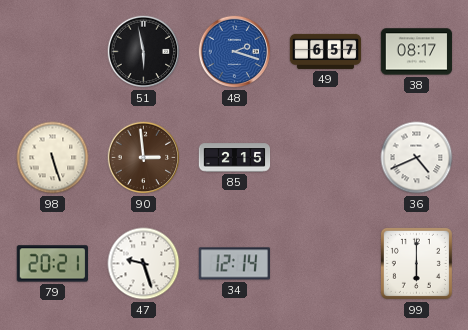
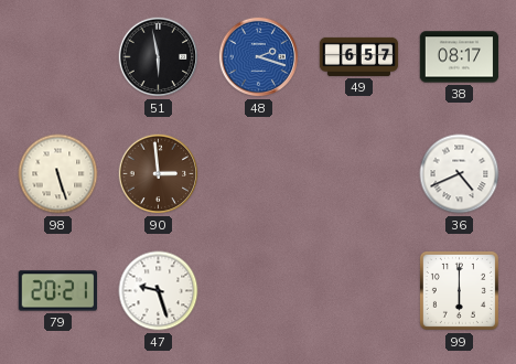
85: 2:15 -> none (235, 158)
34: 12:14 -> none (234, 264)
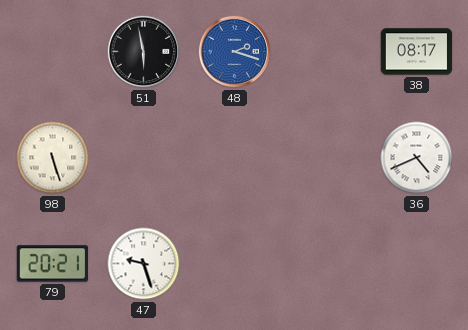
49: 6:57 -> none (359, 56)
90: 2:59 -> none (159, 174)
99: 6:00 -> none (459, 290)
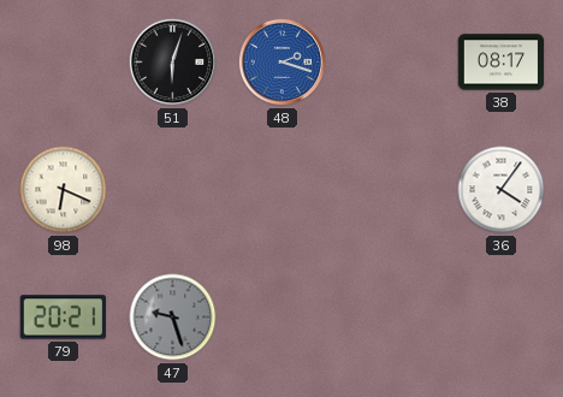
51: 5:58 -> 6:03 (173, 63)
98: 5:27 -> 6:19 (64, 190)
36: 4:41 -> 4:06 (502, 190)
47 dial: white -> grey (173, 318)
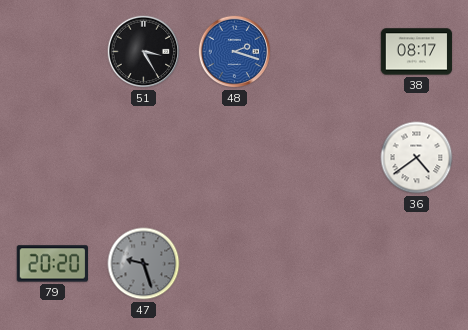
51: 6:03 -> 3:25 (144, 52)
98: 6:19 -> none (64, 190)
36: 4:06 -> 4:39 (417, 158)
79: 20:21 -> 20:20 (52, 264)
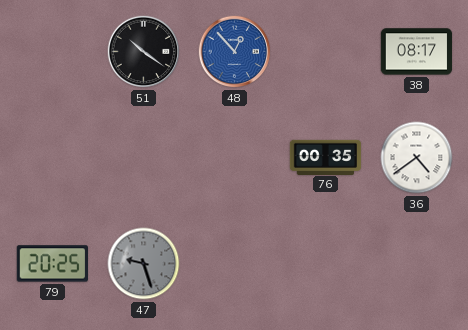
51: 3:25 -> 10:21 (144, 52)
48: 2:18 -> 12:53 (235, 52)
76: none -> 00:35 (326, 157)
79: 20:20 -> 20:25 (52, 264)
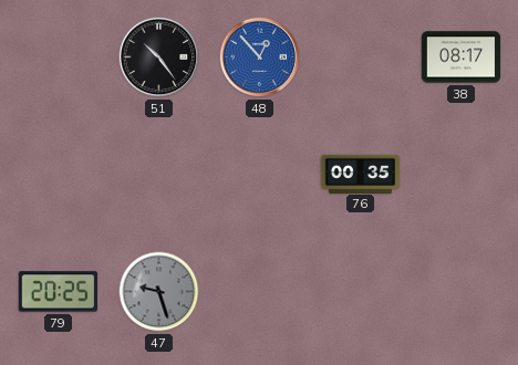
51: 10:21 -> 10:24 (159, 58)
36: 4:39 -> none (417, 158)
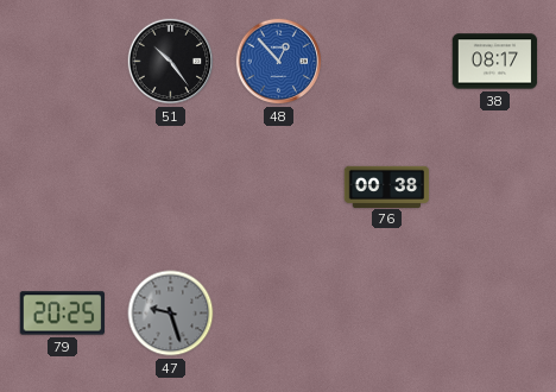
76: 00:35 -> 00:38 (387, 186)
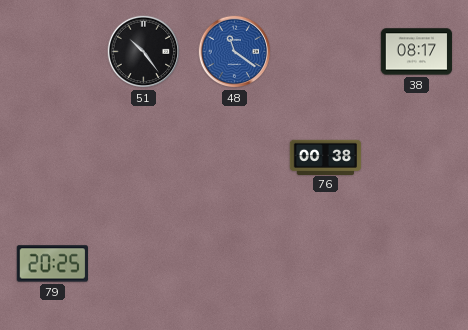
48: 12:53 -> 11:21 (235, 52)
47: 9:27 -> none (171, 314)
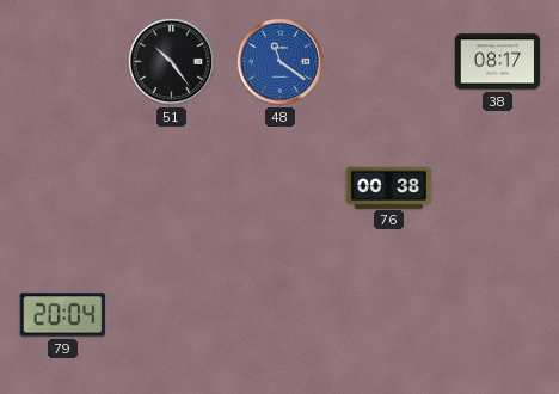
79: 20:25 -> 20:04 (62, 315)
